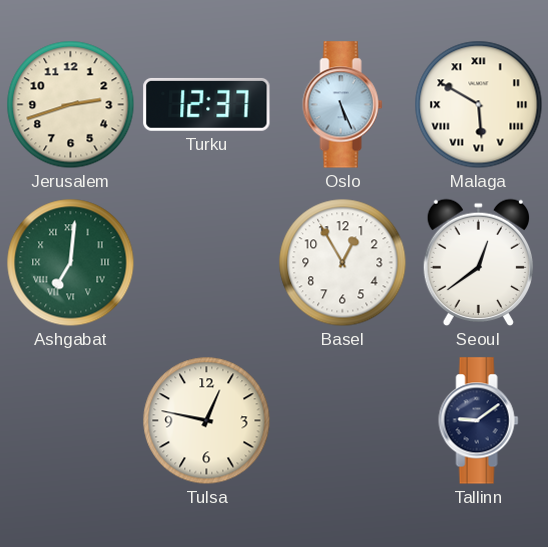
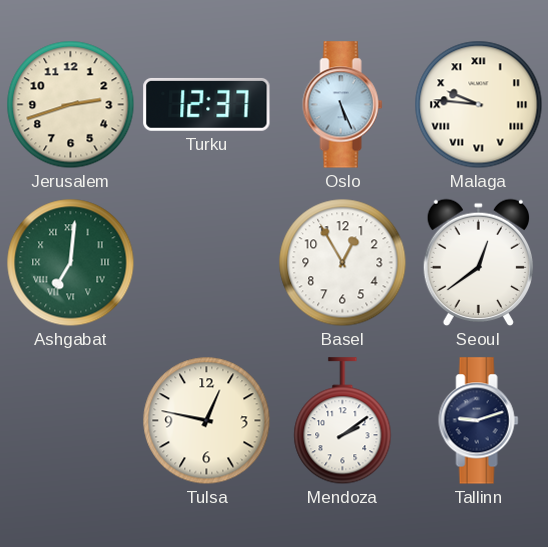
Malaga: 5:50 -> 9:46 (479, 105)
Mendoza: none -> 2:09 (343, 421)
Tallinn: 9:09 -> 9:12 (479, 421)
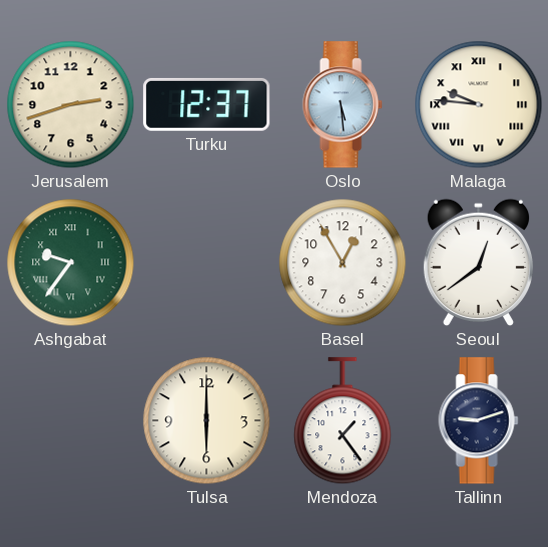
Oslo: 5:26 -> 5:29 (343, 105)
Ashgabat: 7:01 -> 9:36 (71, 263)
Tulsa: 12:47 -> 6:00 (207, 421)
Mendoza: 2:09 -> 1:24 (343, 421)
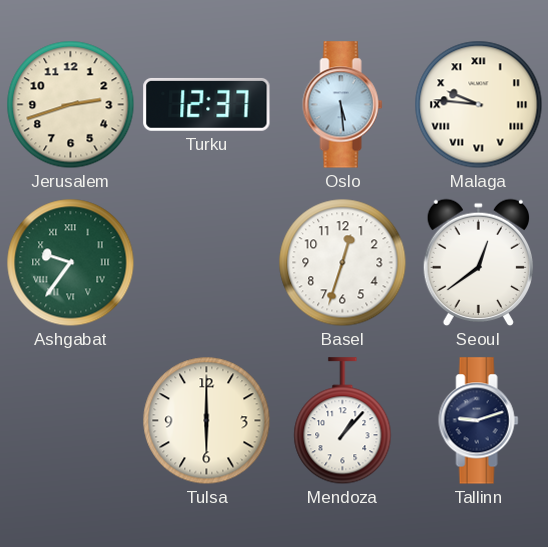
Basel: 12:55 -> 12:33 (343, 263)
Mendoza: 1:24 -> 1:07 (343, 421)
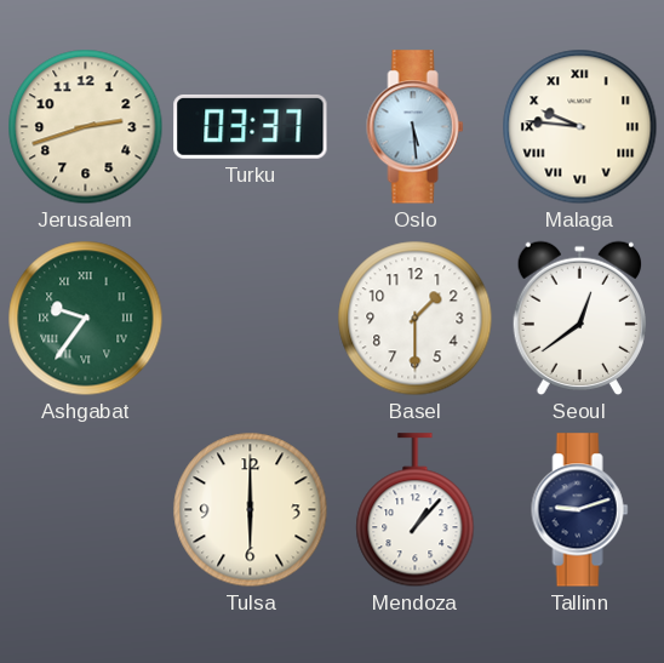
Turku: 12:37 -> 03:37 (251, 126)
Basel: 12:33 -> 1:30 (416, 319)
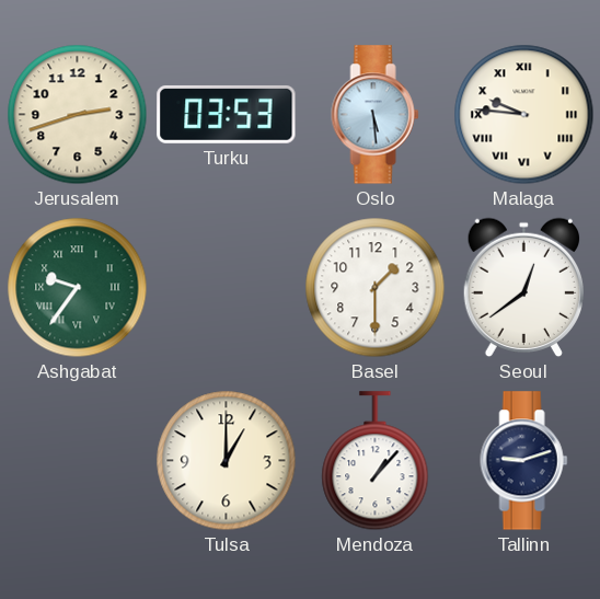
Turku: 03:37 -> 03:53 (227, 114)
Tulsa: 6:00 -> 1:00 (227, 461)
